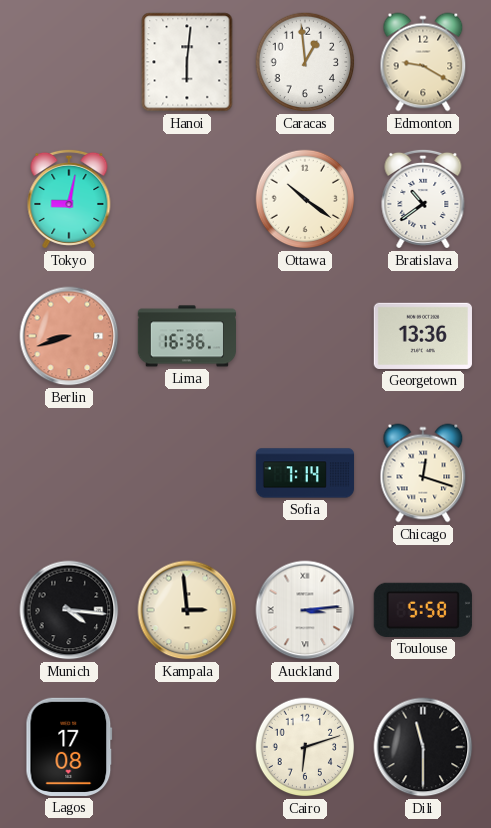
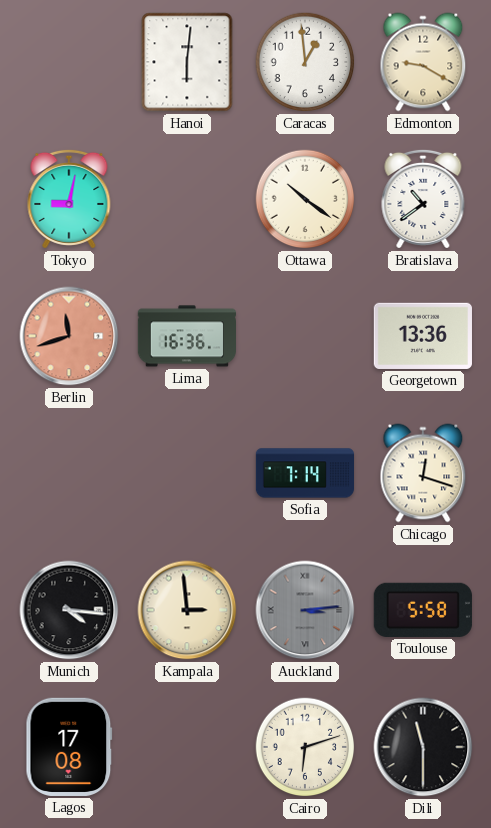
Berlin: 8:42 -> 11:42 (69, 336)
Auckland dial: white -> grey (305, 610)
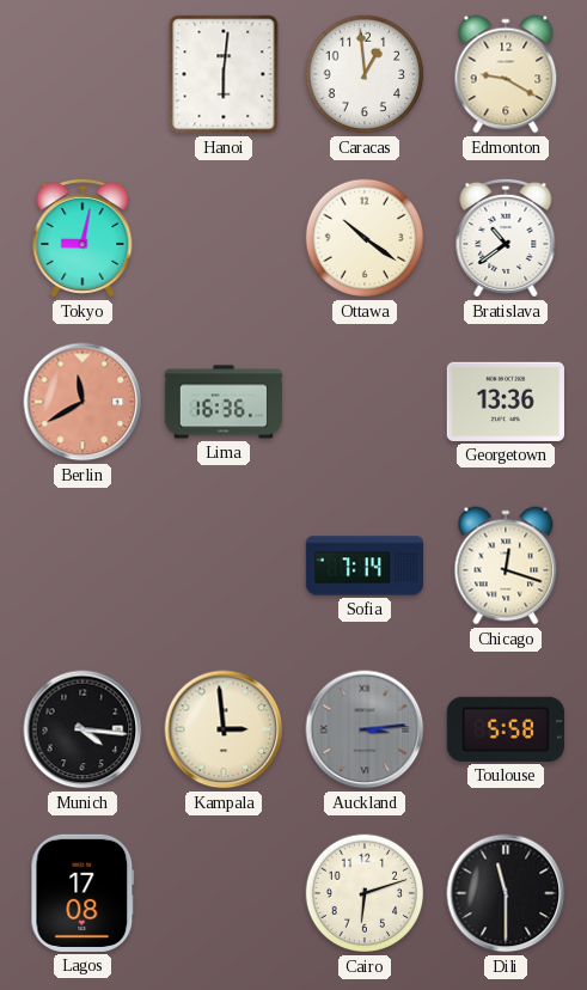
Berlin: 11:42 -> 11:40 (82, 402)
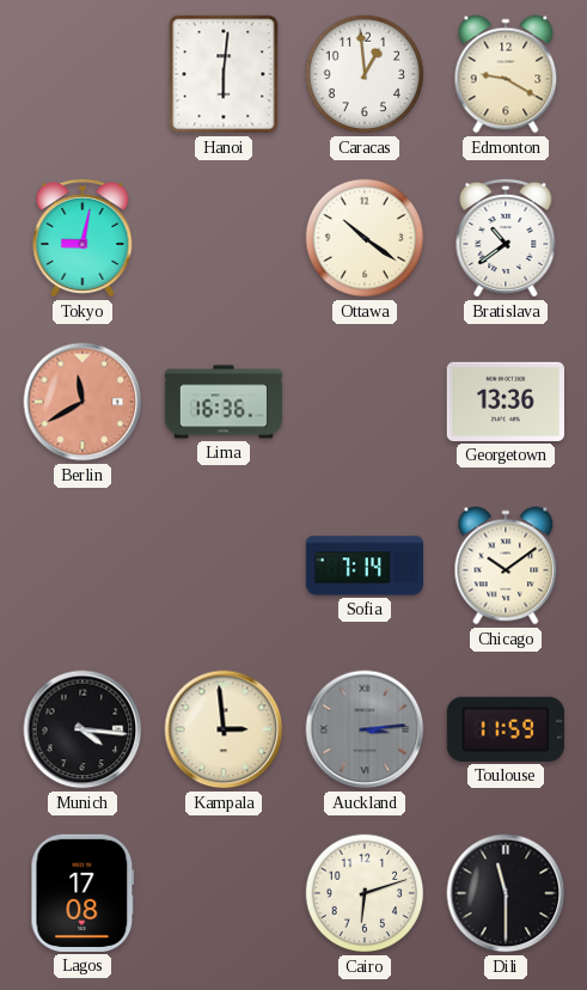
Chicago: 12:18 -> 10:09 (506, 566)
Toulouse: 5:58 -> 11:59 (506, 729)
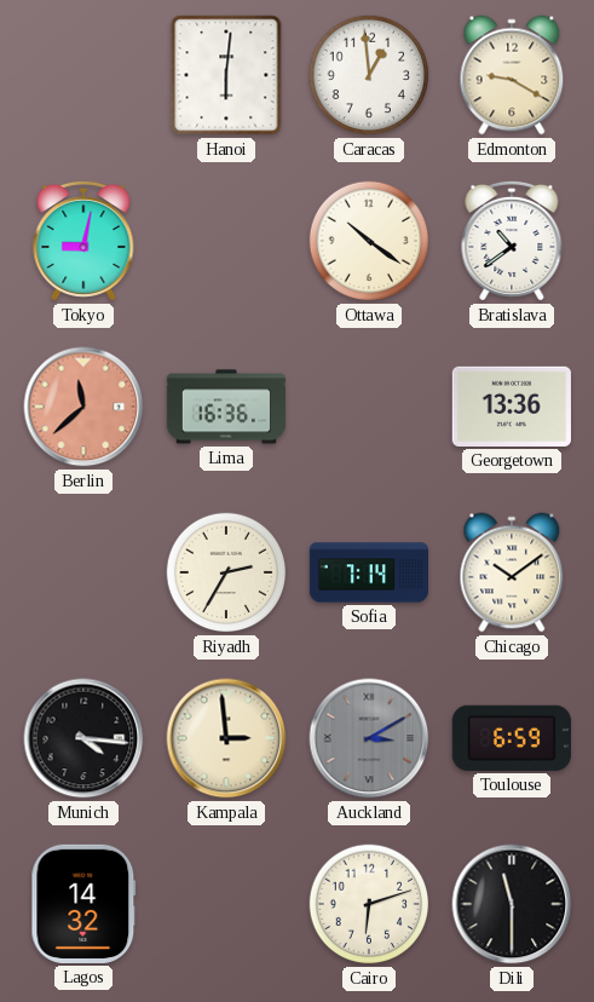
Berlin: 11:40 -> 11:38 (83, 407)
Riyadh: none -> 2:35 (226, 572)
Auckland: 3:14 -> 3:10 (369, 738)
Toulouse: 11:59 -> 6:59 (512, 738)
Lagos: 17:08 -> 14:32 (83, 904)
